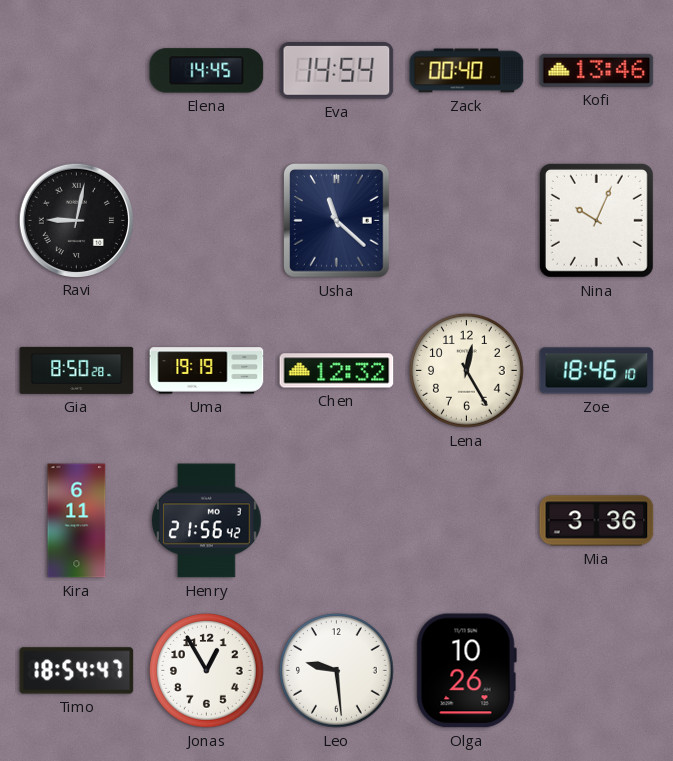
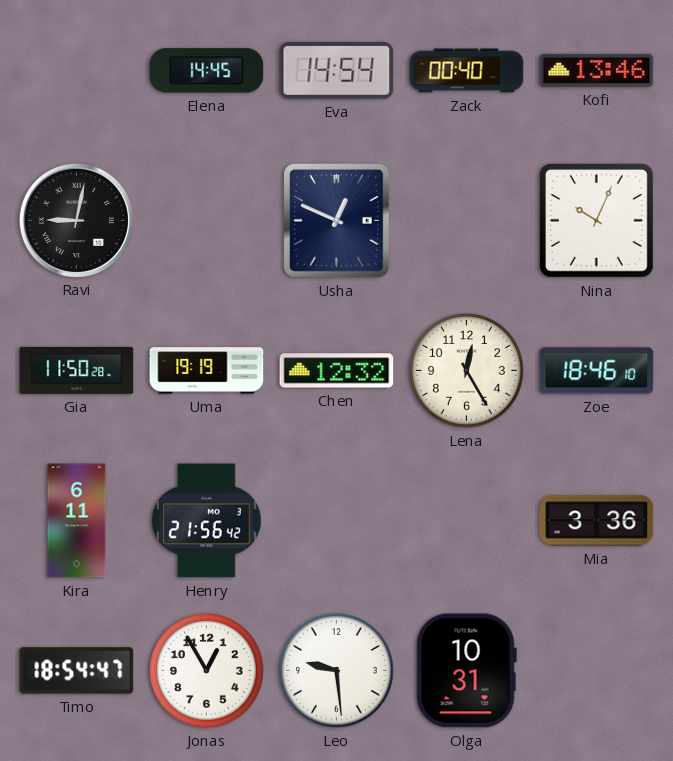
Usha: 11:22 -> 12:49 (337, 221)
Gia: 8:50 -> 11:50 (77, 370)
Olga: 10:26 -> 10:31 (466, 671)
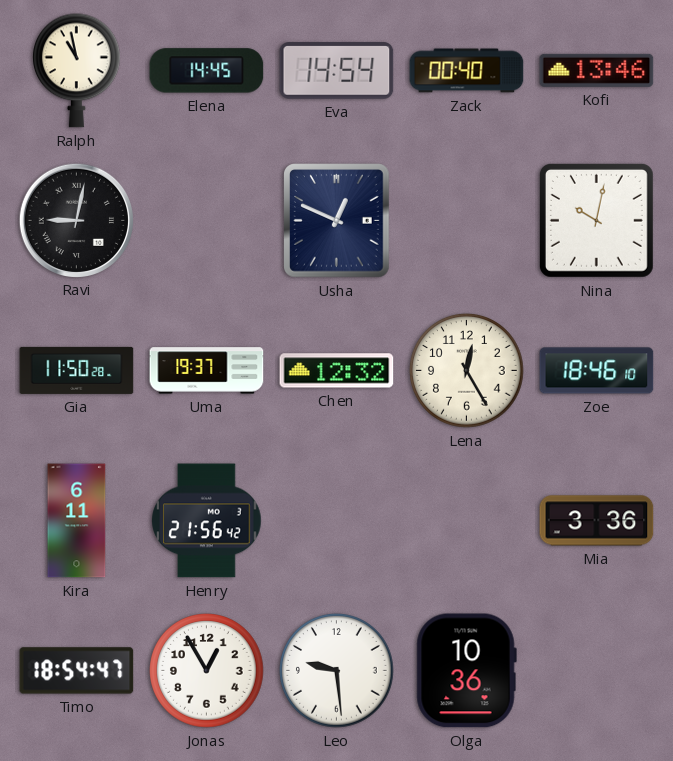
Ralph: none -> 10:58 (77, 71)
Nina: 10:04 -> 10:02 (596, 220)
Uma: 19:19 -> 19:37 (207, 371)
Olga: 10:31 -> 10:36 (466, 671)
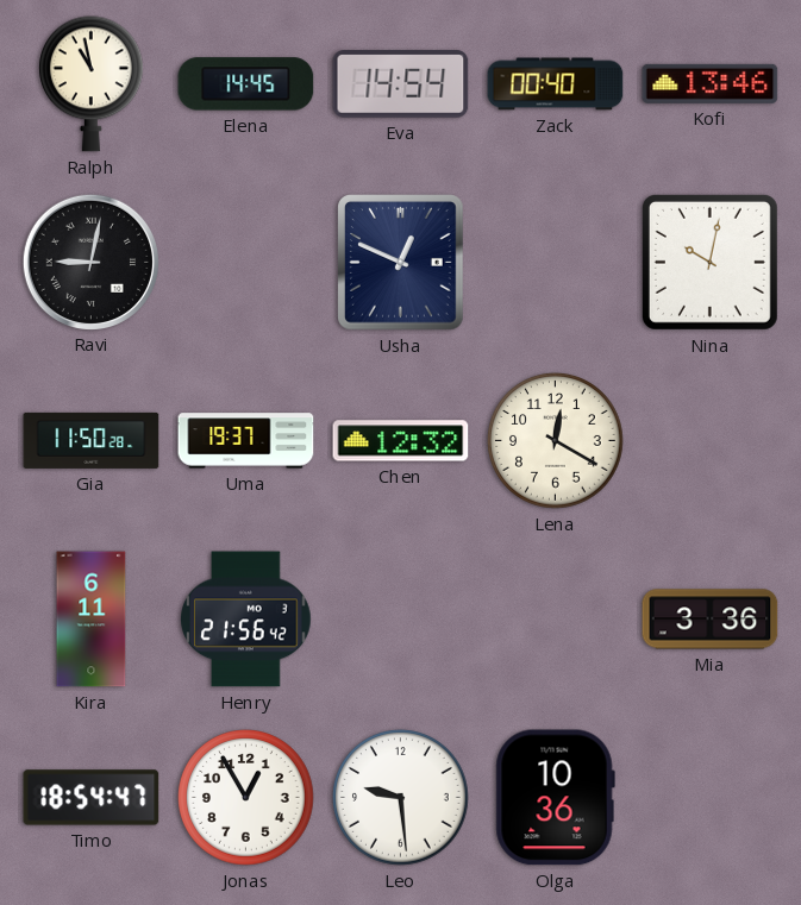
Lena: 12:25 -> 12:20 (556, 441)
Zoe: 18:46 -> none (597, 371)
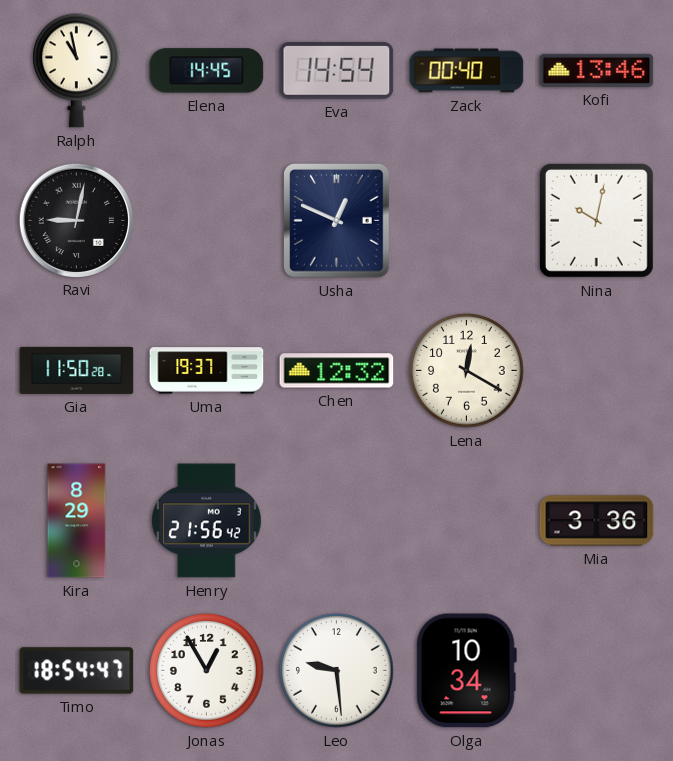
Kira: 6:11 -> 8:29 (77, 521)
Olga: 10:36 -> 10:34 (466, 671)
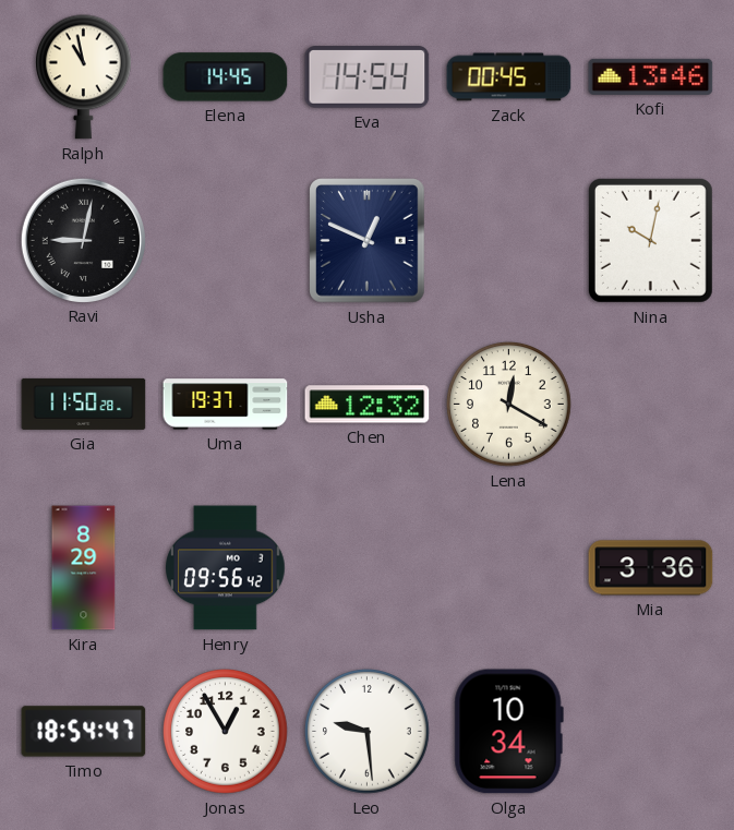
Zack: 00:40 -> 00:45 (509, 77)
Henry: 21:56 -> 09:56 (226, 568)
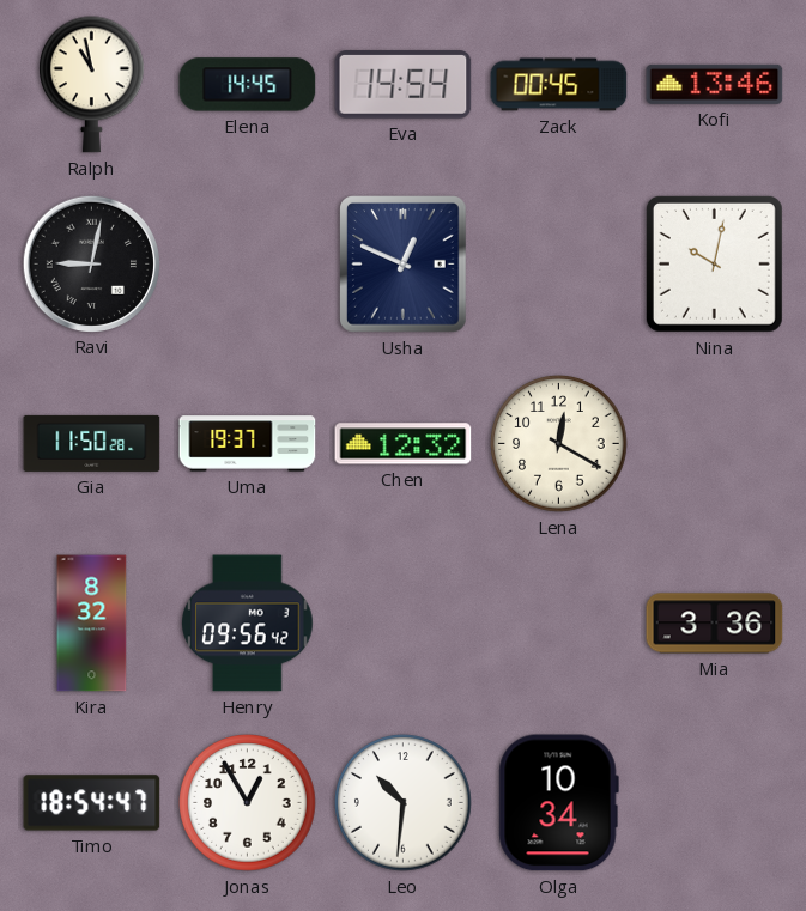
Kira: 8:29 -> 8:32 (92, 624)
Leo: 9:29 -> 10:31 (404, 803)
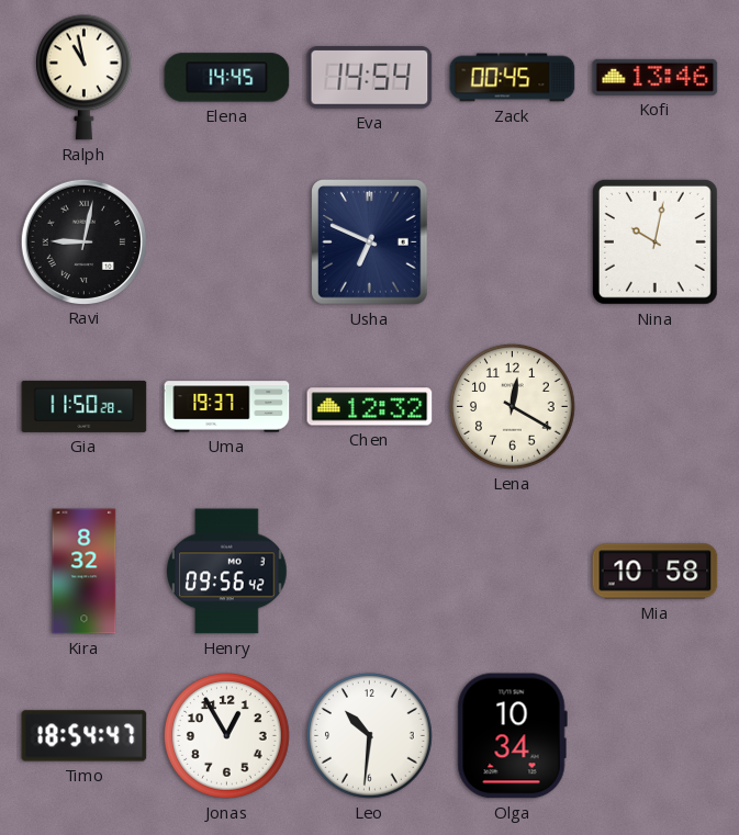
Usha: 12:49 -> 6:49 (370, 242)
Mia: 3:36 -> 10:58 (656, 572)
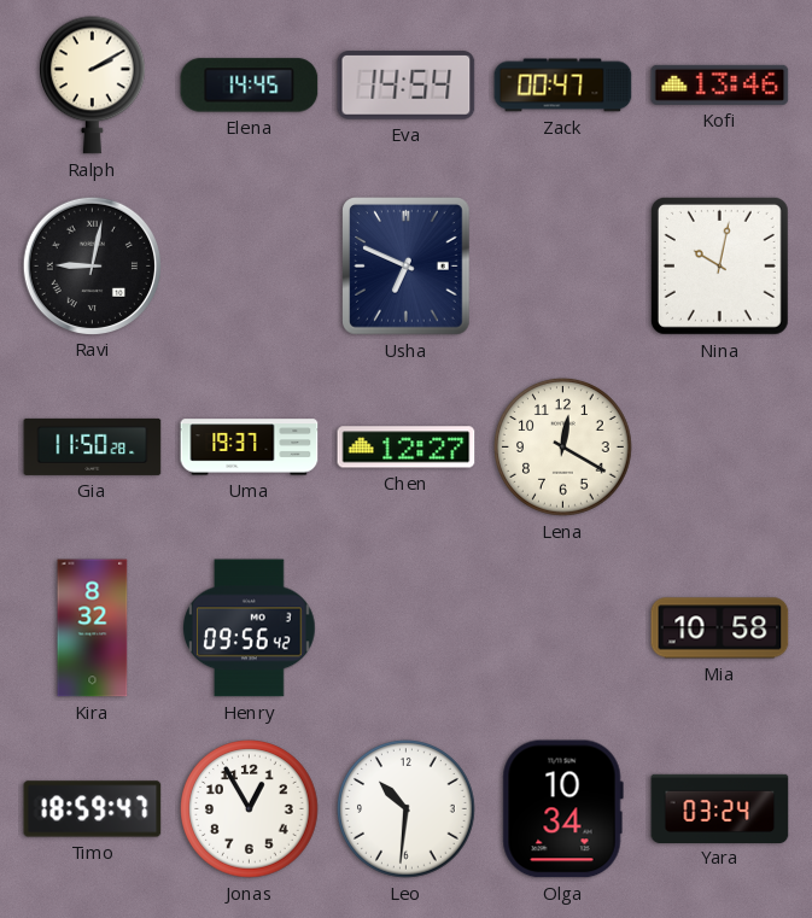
Ralph: 10:58 -> 2:10 (93, 86)
Zack: 00:45 -> 00:47 (563, 86)
Chen: 12:32 -> 12:27 (407, 448)
Timo: 18:54 -> 18:59 (93, 809)
Yara: none -> 03:24 (720, 808)
